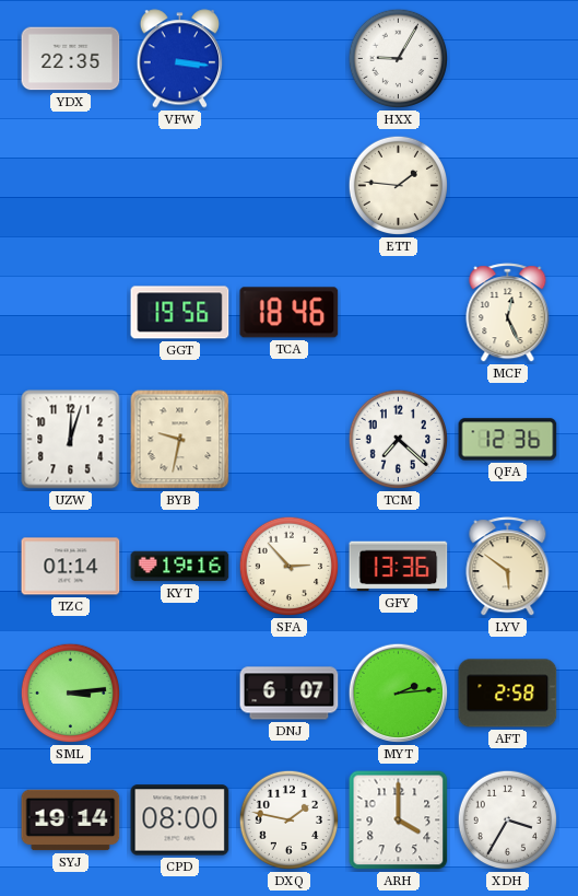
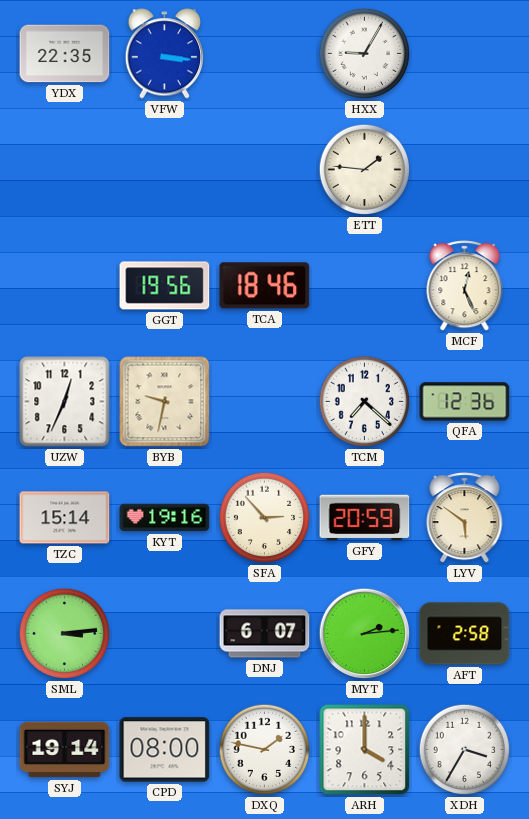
UZW: 12:03 -> 12:34 (65, 402)
TZC: 01:14 -> 15:14 (65, 518)
GFY: 13:36 -> 20:59 (365, 518)
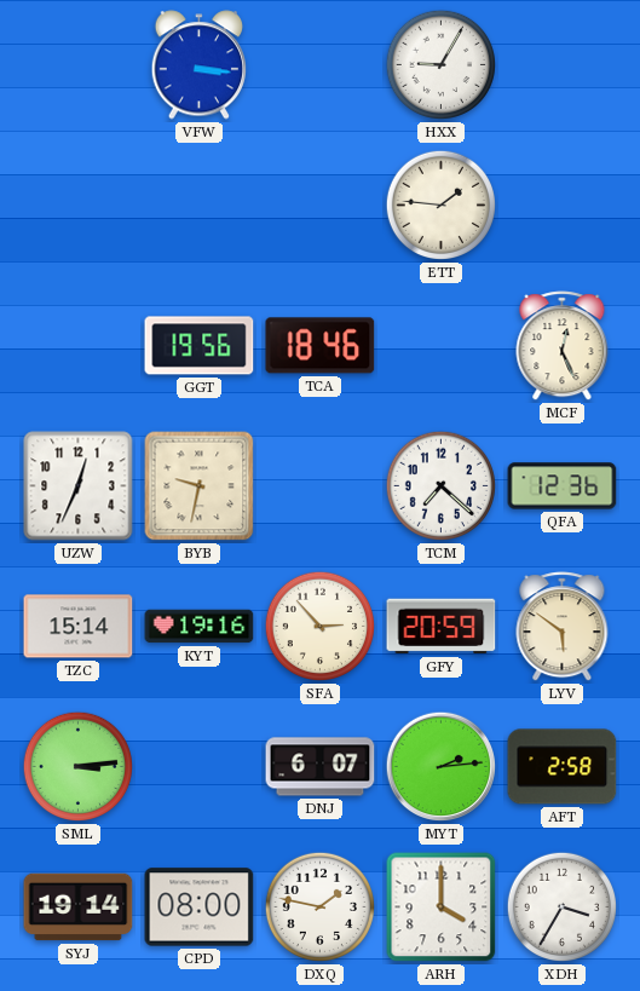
YDX: 22:35 -> none (65, 54)
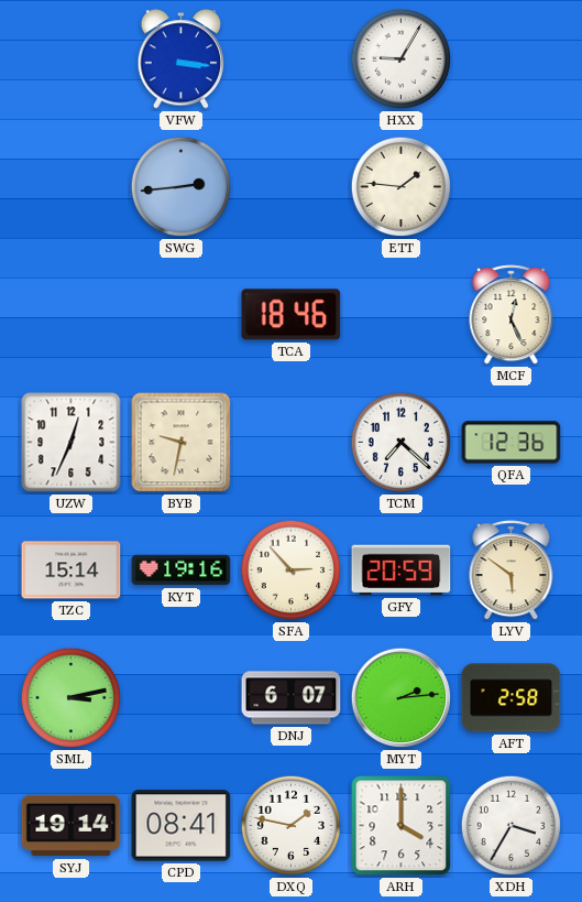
SWG: none -> 2:44 (182, 187)
GGT: 19:56 -> none (200, 346)
SML: 3:14 -> 3:13 (72, 698)
CPD: 08:00 -> 08:41 (182, 826)
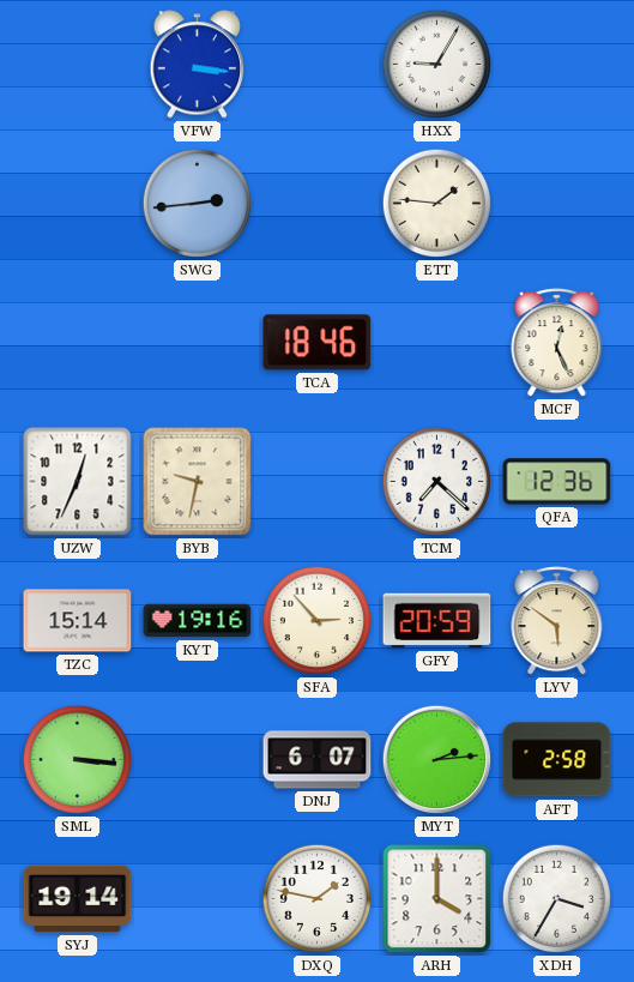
SML: 3:13 -> 3:16 (78, 760)
CPD: 08:41 -> none (182, 826)
